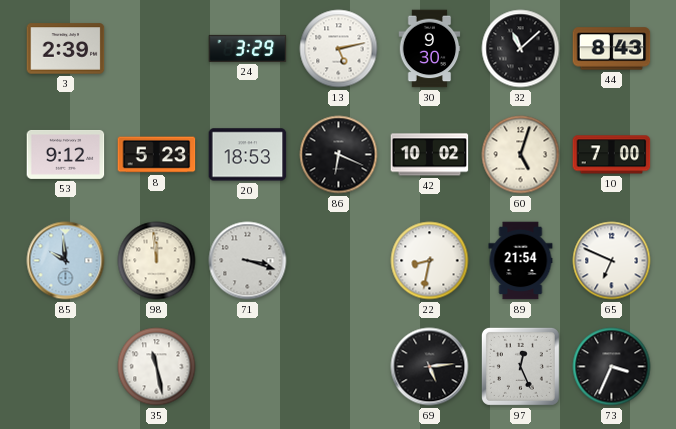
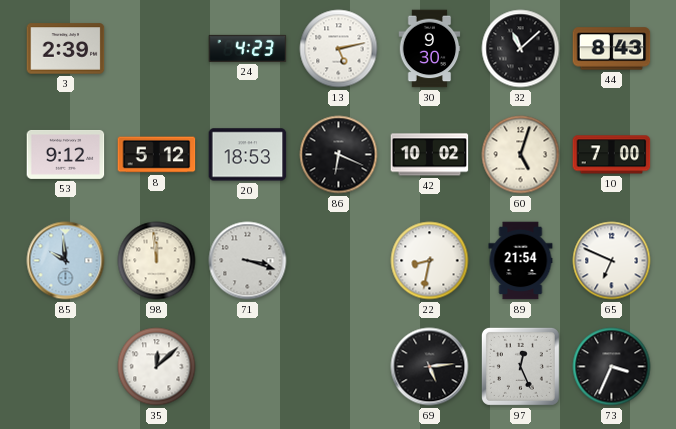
24: 3:29 -> 4:23 (248, 48)
8: 5:23 -> 5:12 (157, 155)
35: 11:28 -> 12:08 (157, 367)
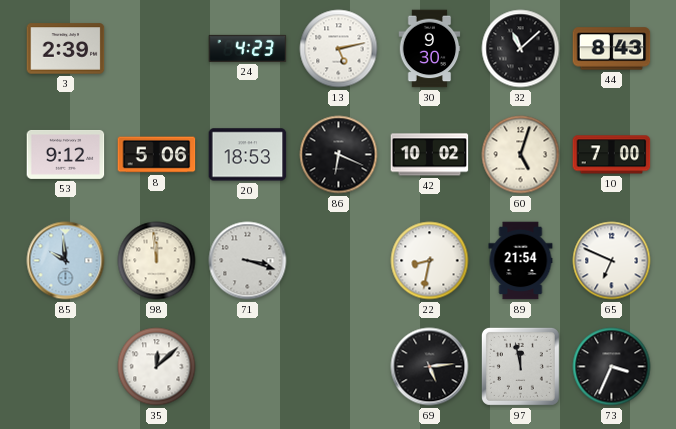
8: 5:12 -> 5:06 (157, 155)
97: 12:26 -> 11:58 (520, 366)
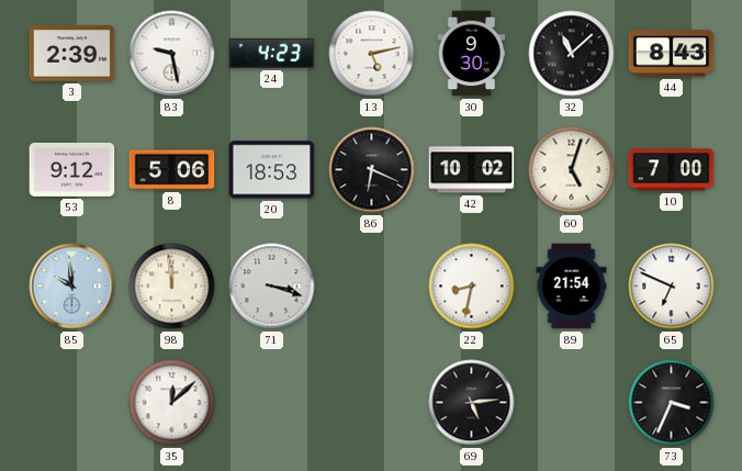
83: none -> 9:28 (172, 54)
97: 11:58 -> none (520, 366)
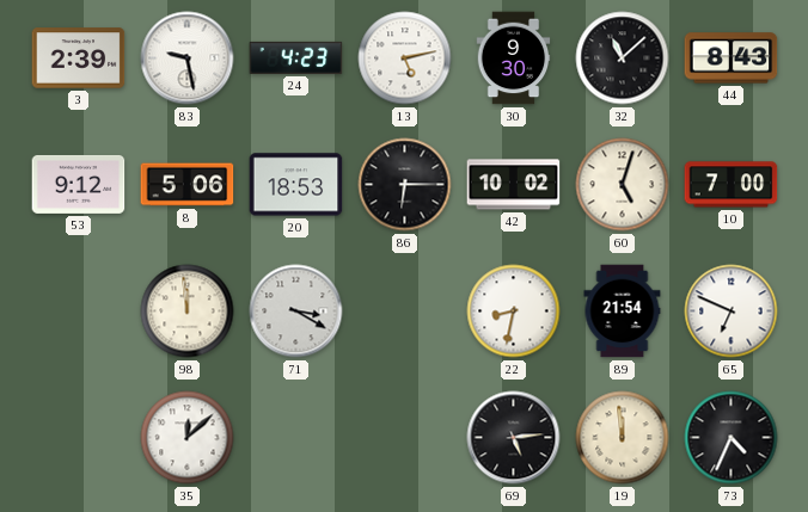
86: 6:19 -> 6:15 (405, 185)
85: 9:59 -> none (72, 287)
71: 3:18 -> 3:20 (296, 311)
19: none -> 11:59 (623, 438)
73: 3:34 -> 4:34 (732, 438)
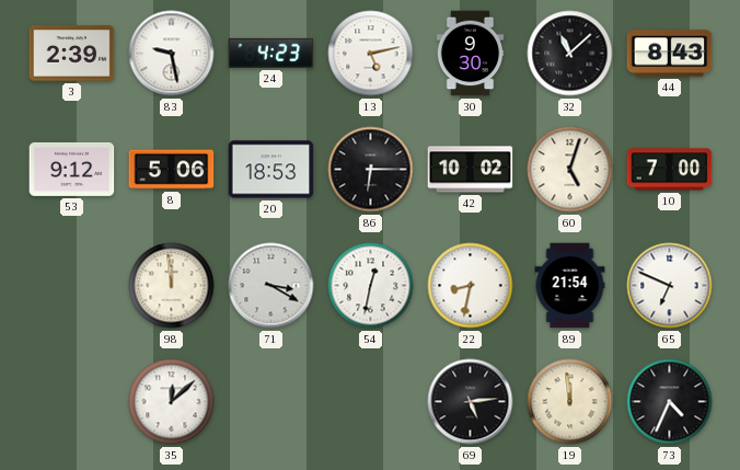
54: none -> 12:32 (371, 286)
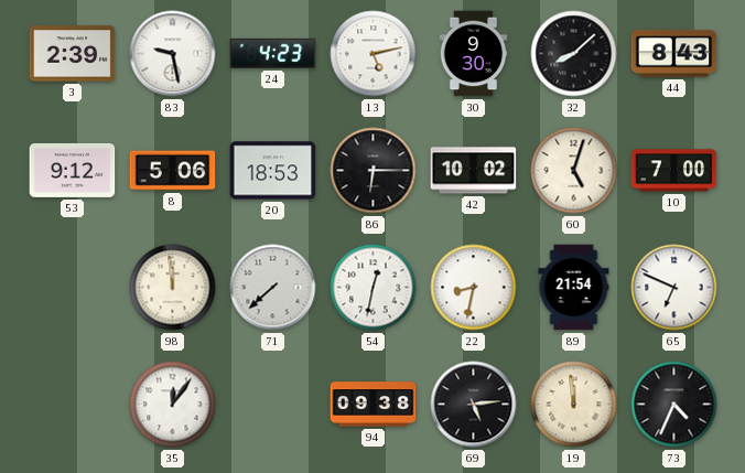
32: 11:08 -> 8:08 (574, 54)
71: 3:20 -> 7:38 (273, 288)
35: 12:08 -> 12:06 (173, 405)
94: none -> 09:38 (374, 405)
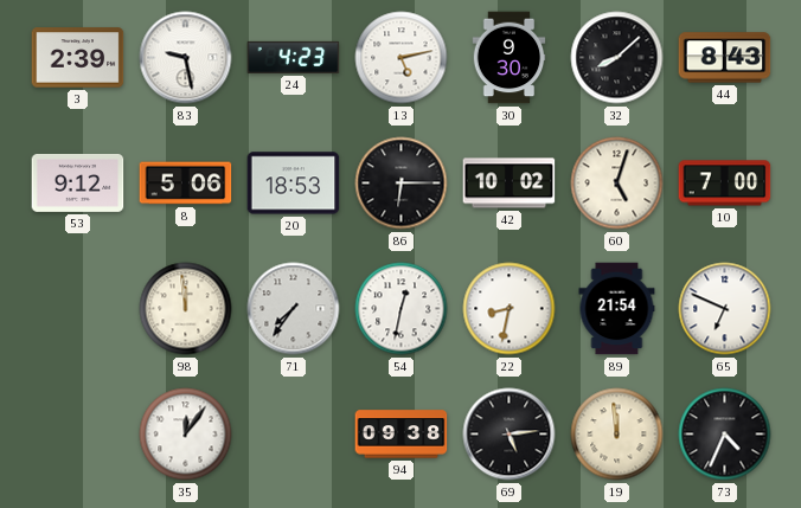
71: 7:38 -> 7:36 (294, 309)
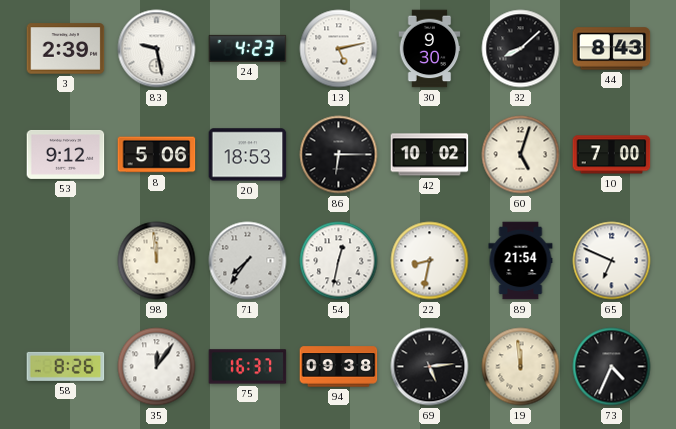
58: none -> 8:26 (66, 366)
75: none -> 16:37 (248, 367)
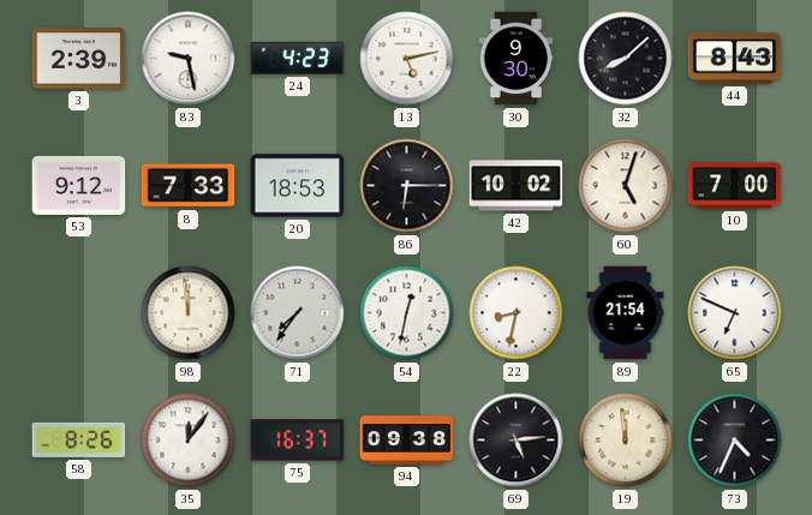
8: 5:06 -> 7:33 (189, 186)
